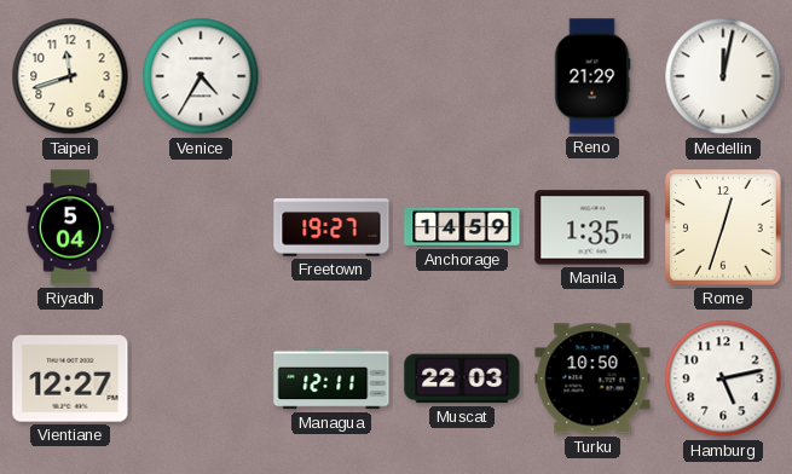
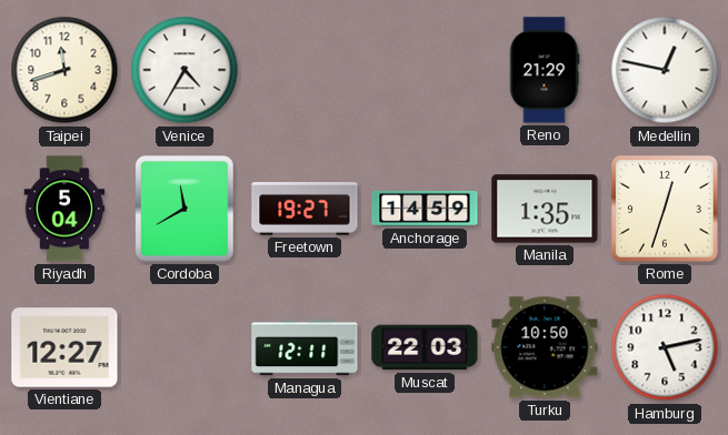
Medellin: 12:02 -> 12:47 (665, 70)
Cordoba: none -> 11:40 (185, 209)
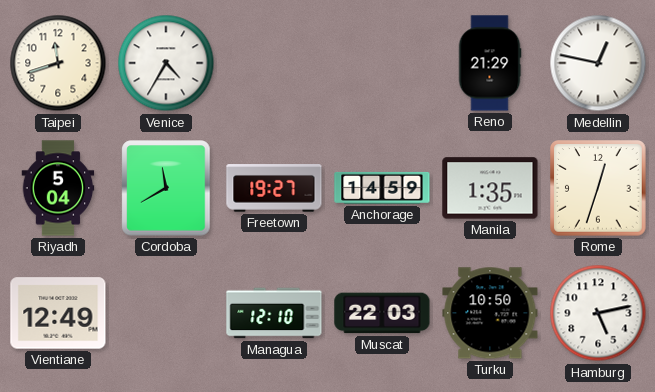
Vientiane: 12:27 -> 12:49 (58, 313)
Managua: 12:11 -> 12:10 (274, 313)
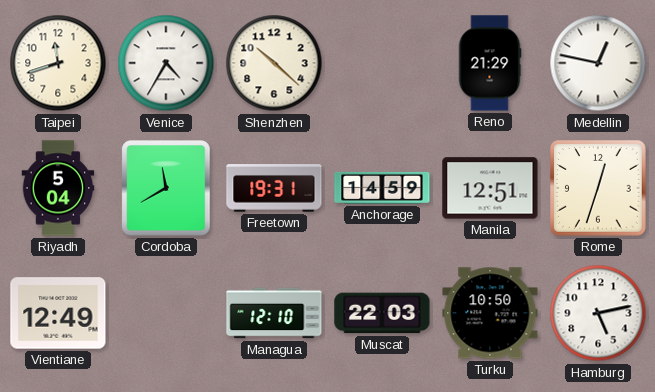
Shenzhen: none -> 10:22 (274, 63)
Freetown: 19:27 -> 19:31 (274, 188)
Manila: 1:35 -> 12:51 (490, 188)
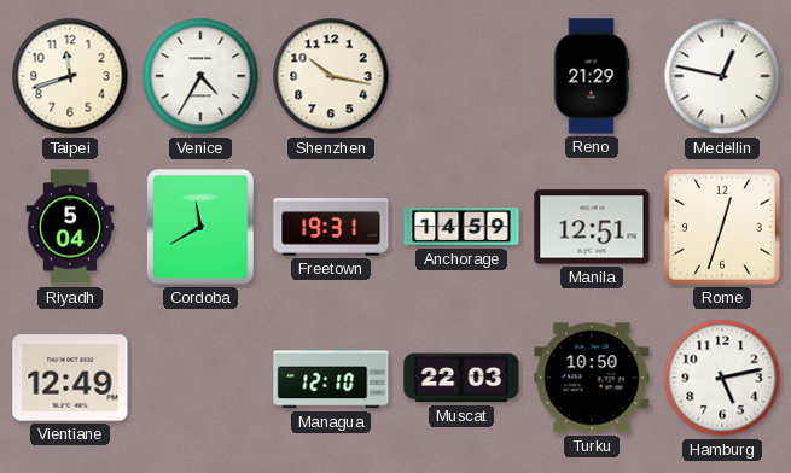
Shenzhen: 10:22 -> 10:17 (331, 76)
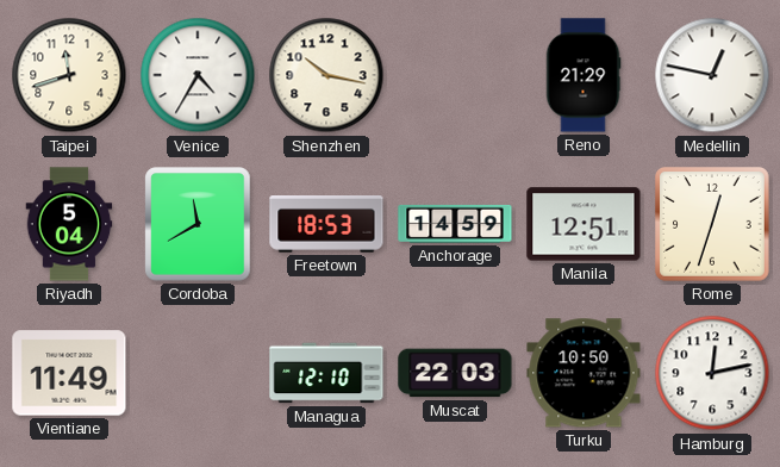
Freetown: 19:31 -> 18:53 (326, 224)
Vientiane: 12:49 -> 11:49 (69, 373)
Hamburg: 5:13 -> 12:13 (712, 373)
